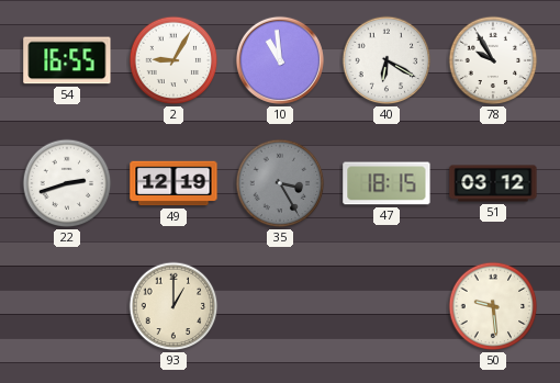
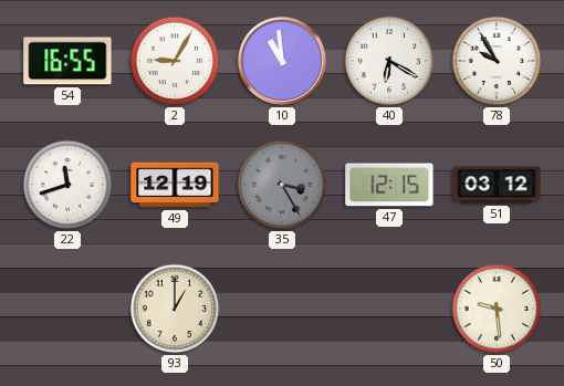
22: 2:42 -> 11:42 (67, 185)
47: 18:15 -> 12:15 (389, 185)
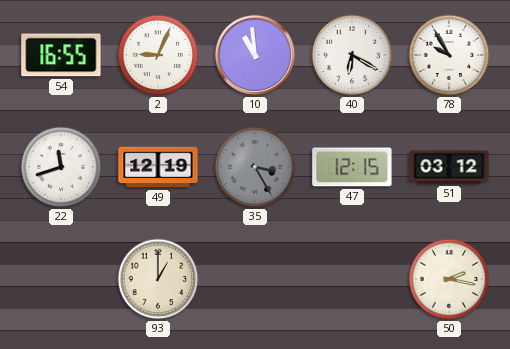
2: 9:05 -> 9:04 (158, 55)
50: 9:29 -> 2:17 (449, 279)
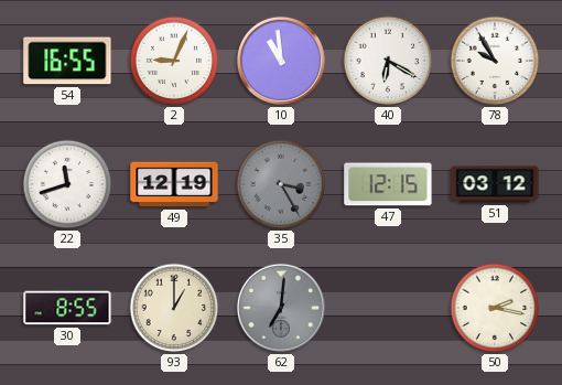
30: none -> 8:55 (67, 308)
62: none -> 7:01 (281, 308)
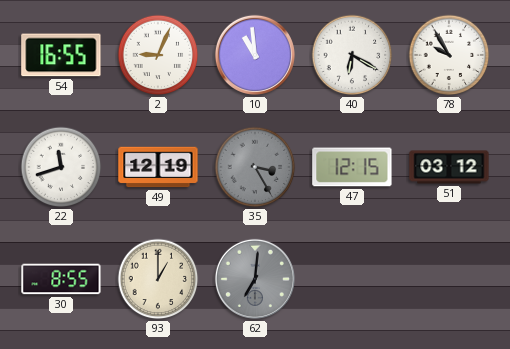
50: 2:17 -> none (495, 308)
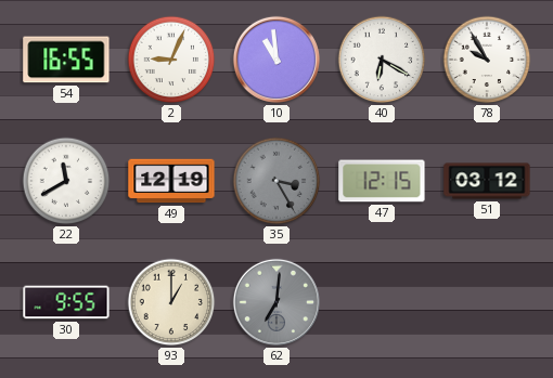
22: 11:42 -> 11:40 (66, 181)
30: 8:55 -> 9:55 (66, 302)
